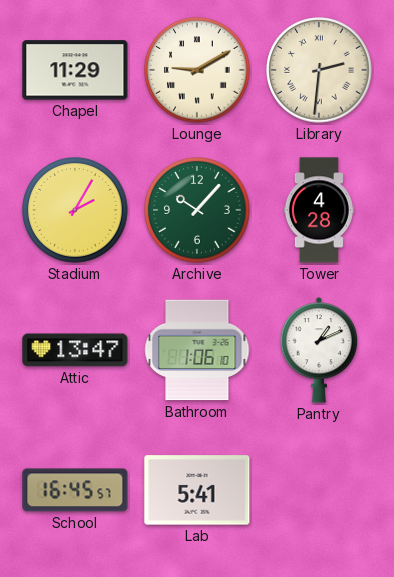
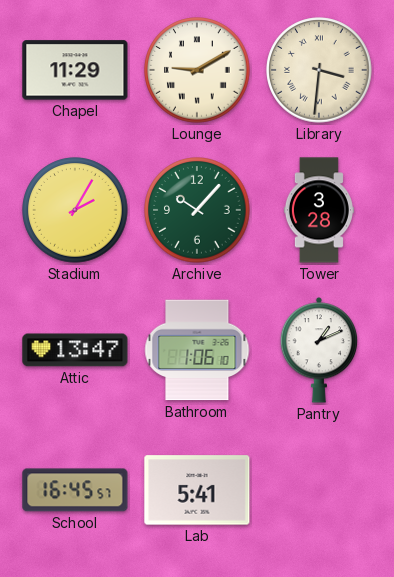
Library: 2:31 -> 3:31 (319, 70)
Tower: 4:28 -> 3:28 (319, 210)
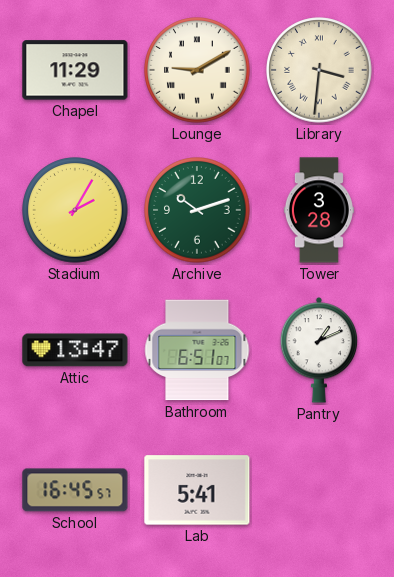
Archive: 10:07 -> 10:12 (197, 210)
Bathroom: 1:06 -> 6:51 (197, 350)
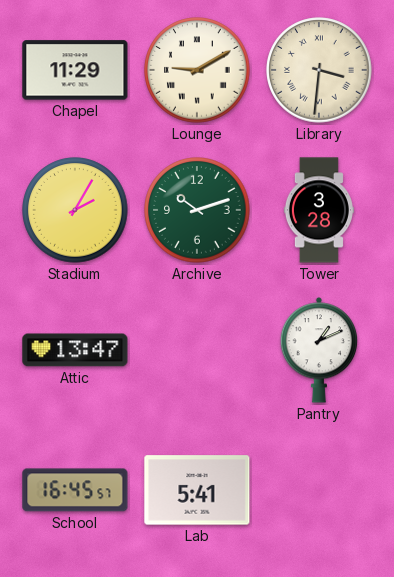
Bathroom: 6:51 -> none (197, 350)
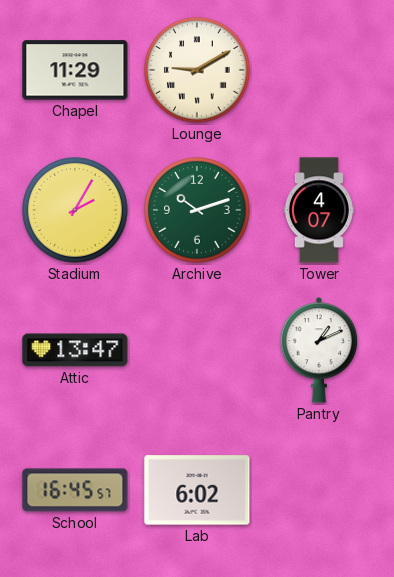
Library: 3:31 -> none (319, 70)
Tower: 3:28 -> 4:07 (319, 210)
Lab: 5:41 -> 6:02 (197, 490)
